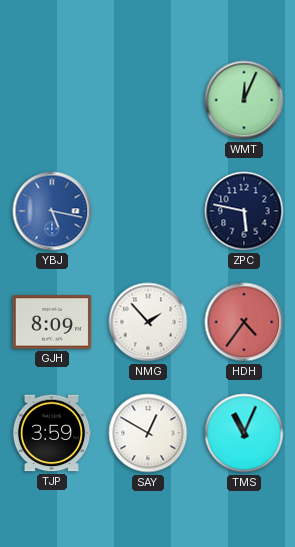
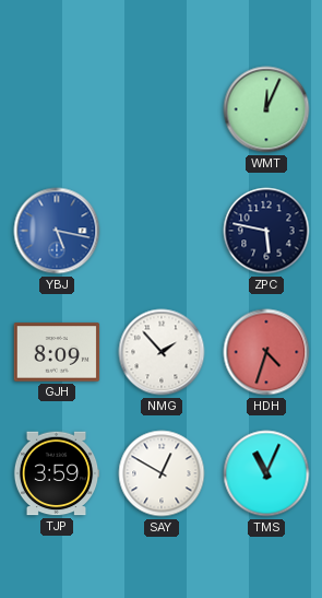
HDH: 4:36 -> 4:33 (266, 352)
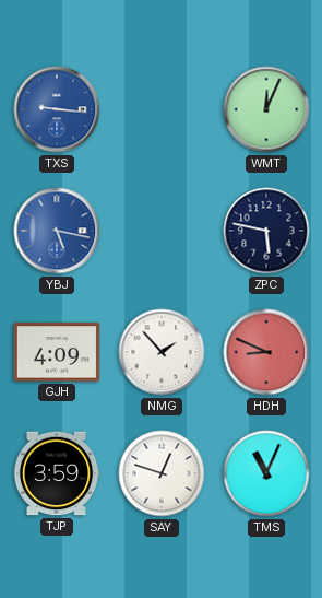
TXS: none -> 9:16 (57, 109)
GJH: 8:09 -> 4:09 (57, 352)
HDH: 4:33 -> 8:49 (266, 352)
SAY: 12:50 -> 12:48 (162, 473)
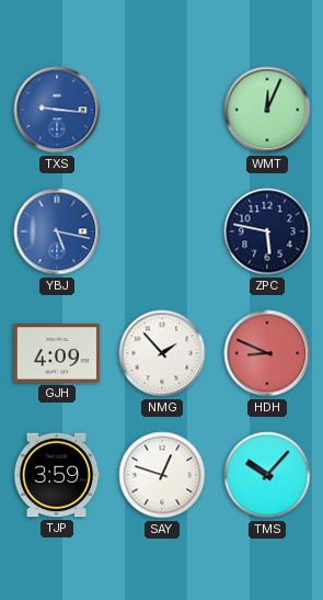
TMS: 11:04 -> 10:07 (267, 475)
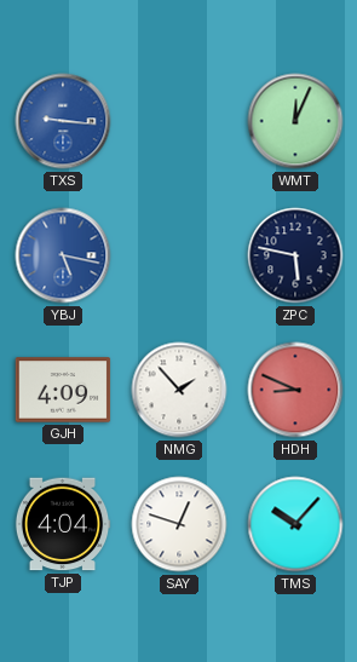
TJP: 3:59 -> 4:04 (63, 524)
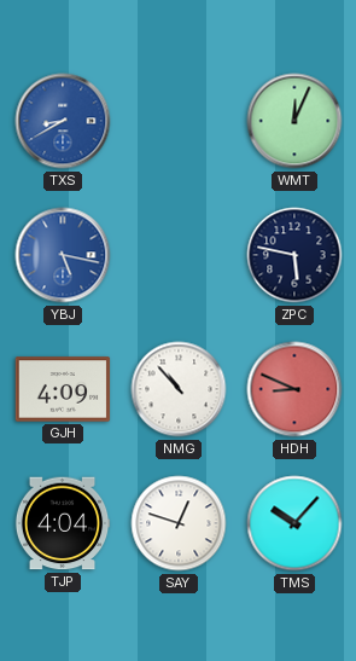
TXS: 9:16 -> 8:40 (63, 121)
NMG: 1:53 -> 10:53 (179, 389)
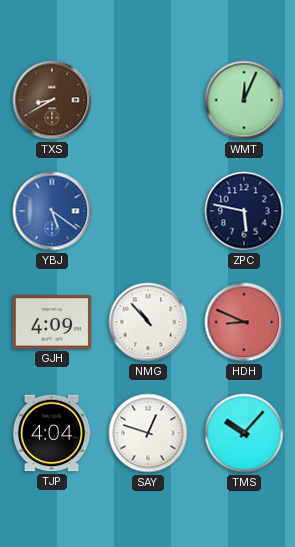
TXS dial: blue -> brown (52, 100)
YBJ: 5:17 -> 5:21 (52, 211)
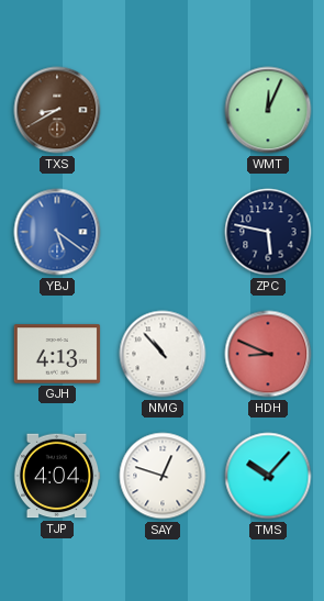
GJH: 4:09 -> 4:13 (57, 354)
